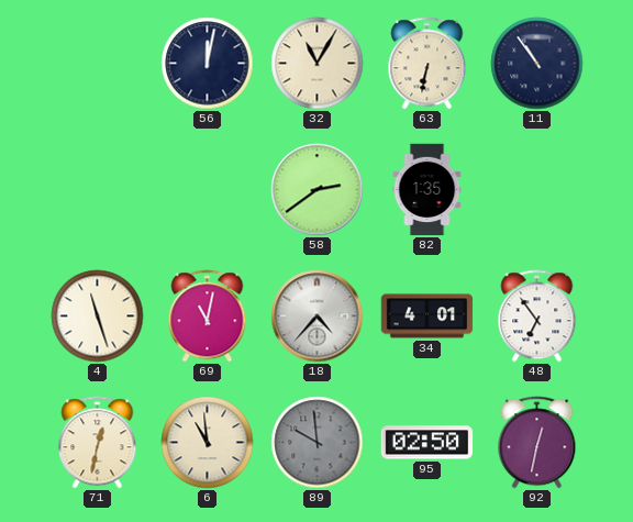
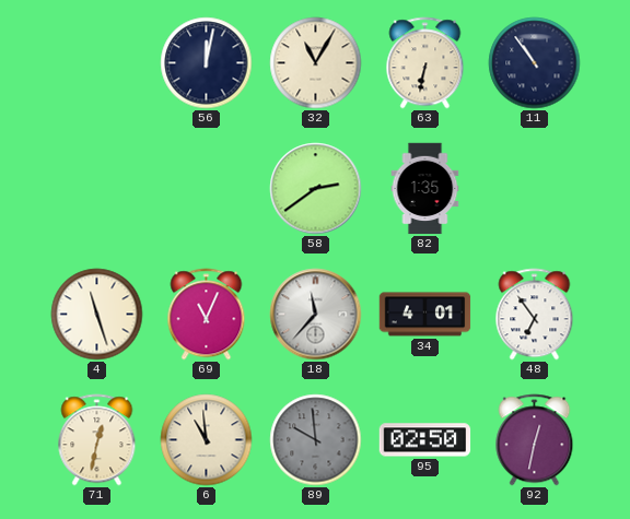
69: 11:02 -> 11:04 (207, 315)
18: 4:37 -> 11:37 (316, 315)
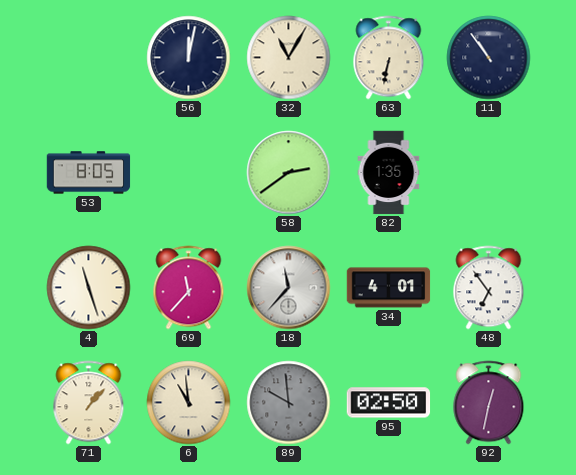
53: none -> 8:05 (89, 173)
69: 11:04 -> 11:37 (189, 288)
71: 12:32 -> 1:07 (89, 403)
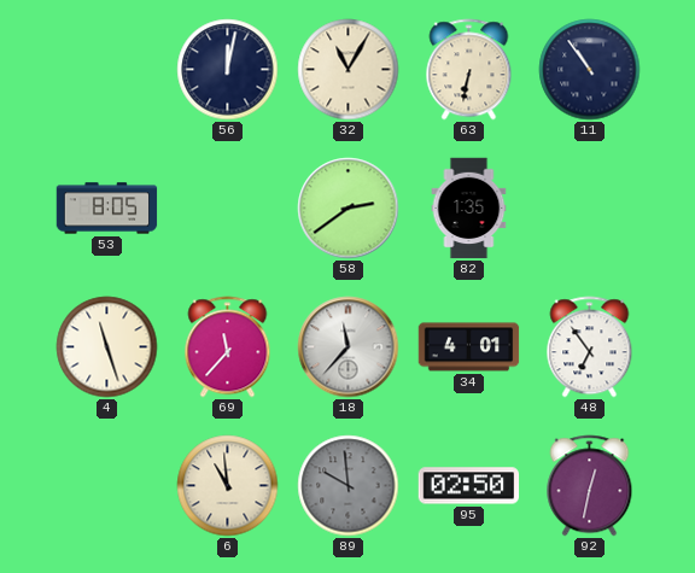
71: 1:07 -> none (89, 403)
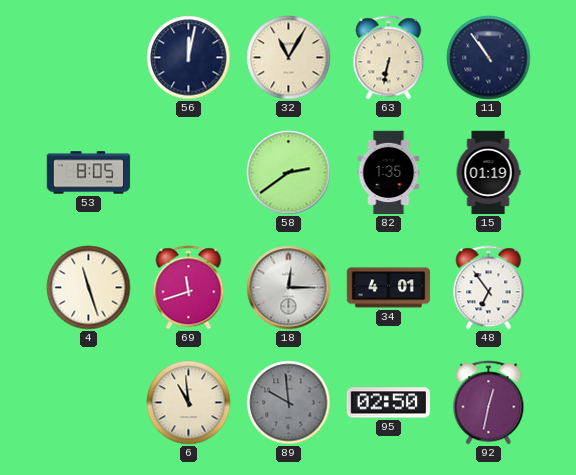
15: none -> 01:19 (488, 173)
69: 11:37 -> 11:42 (189, 288)
18: 11:37 -> 12:15 (289, 288)
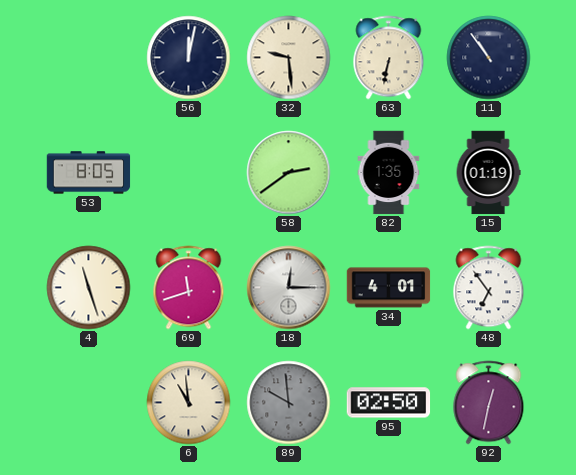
32: 11:05 -> 9:29 (289, 58)
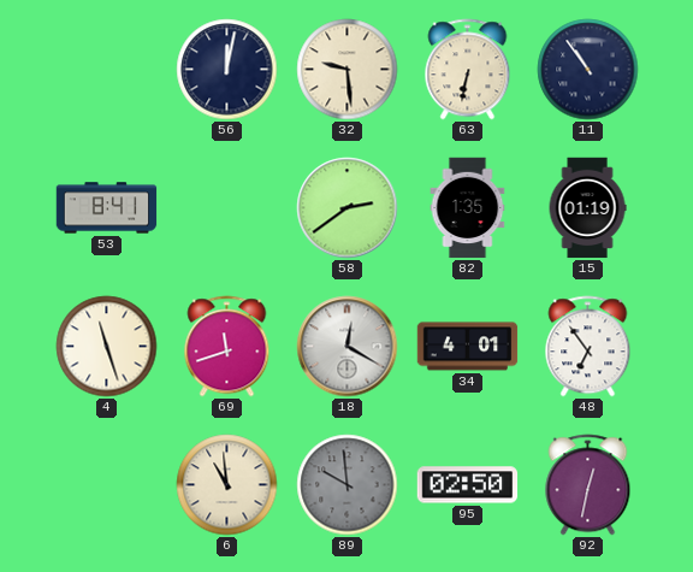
53: 8:05 -> 8:41 (107, 208)
18: 12:15 -> 12:20 (348, 347)
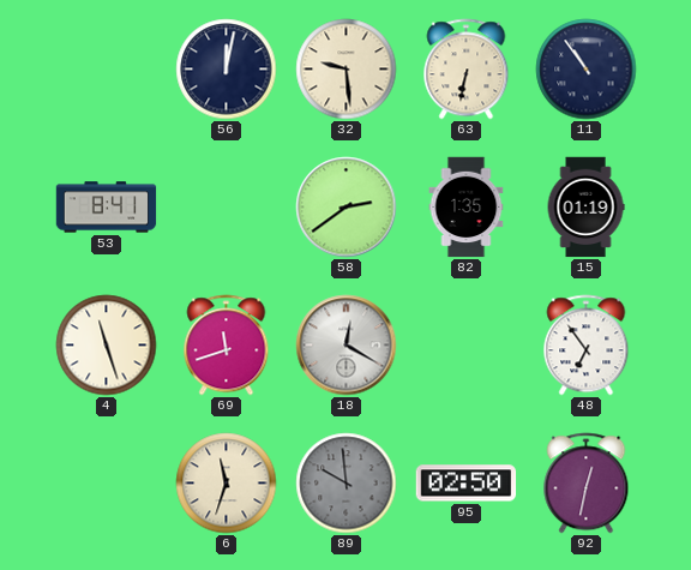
34: 4:01 -> none (468, 347)
6: 10:59 -> 11:33 (227, 484)
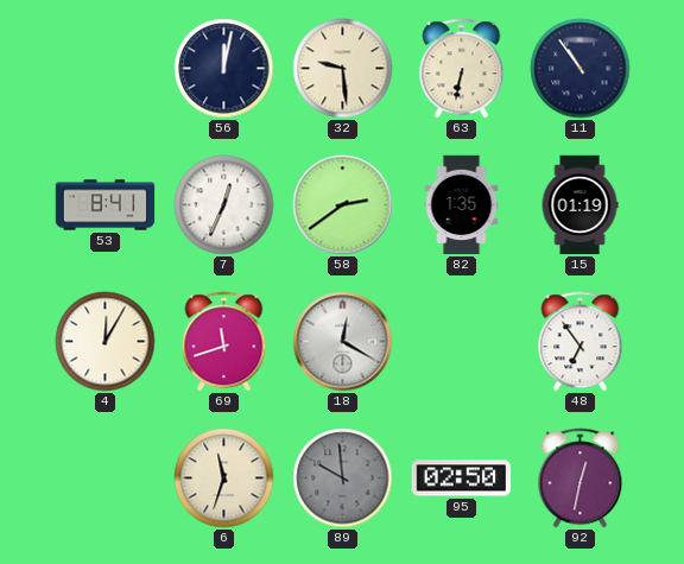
7: none -> 12:34 (224, 205)
4: 11:27 -> 12:05 (106, 342)
